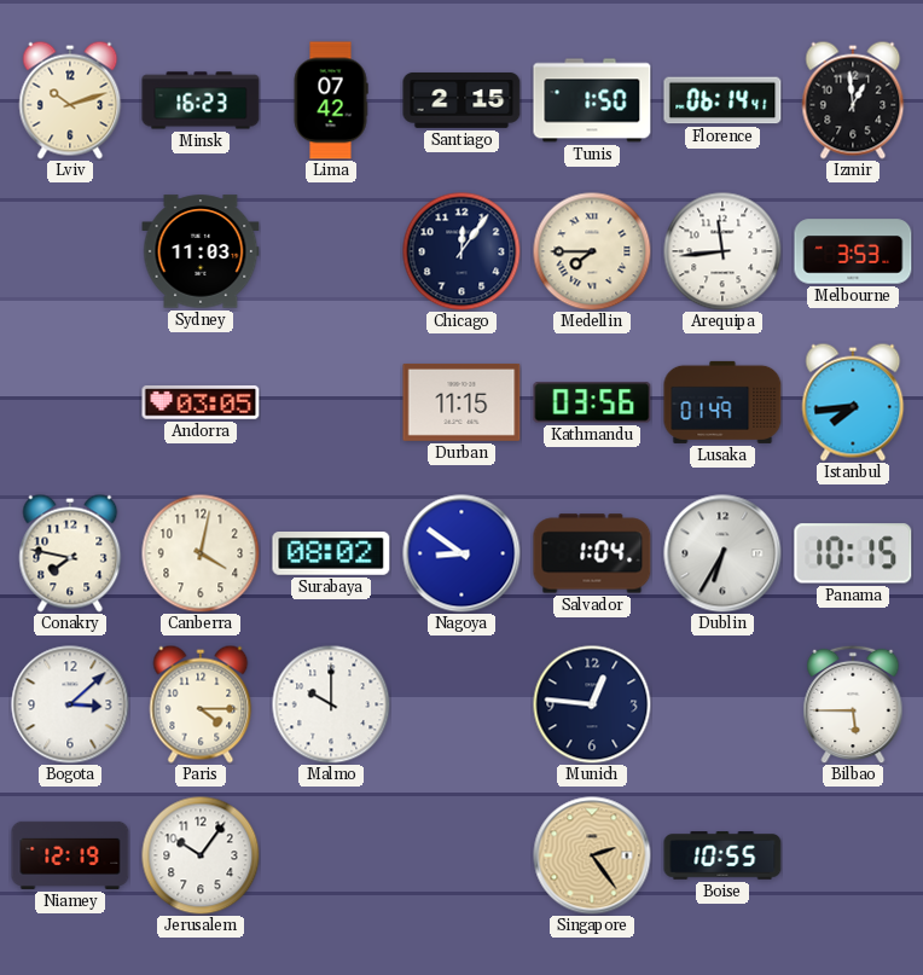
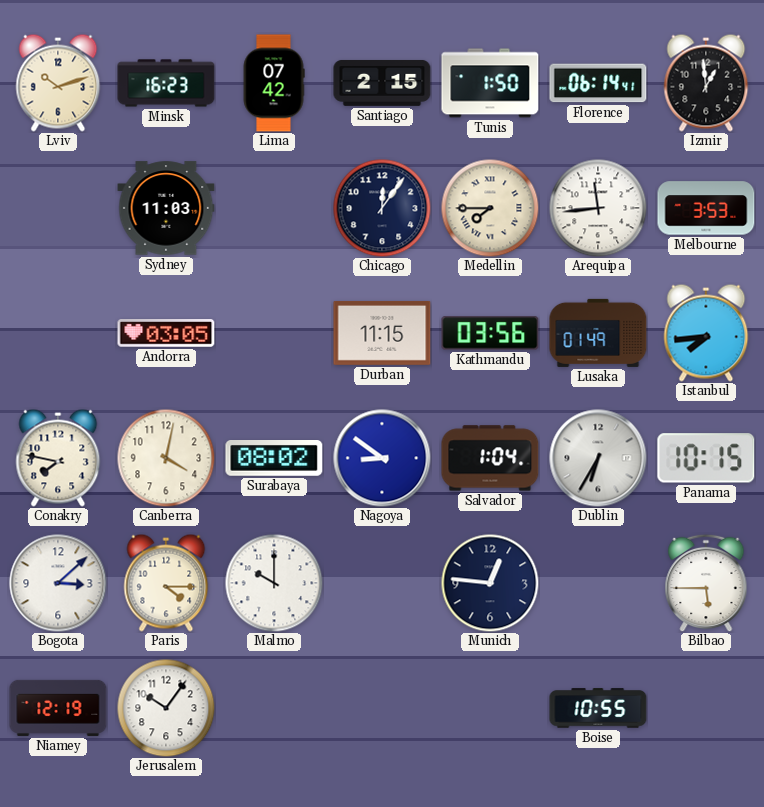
Singapore: 2:24 -> none (592, 855)
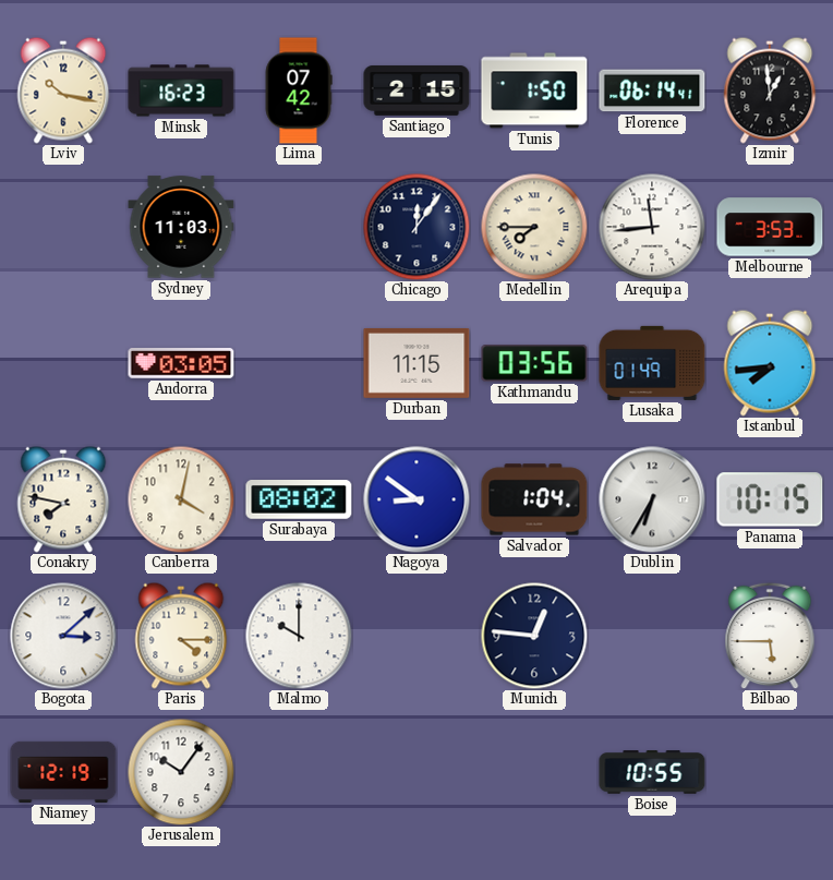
Lviv: 10:12 -> 10:17 (63, 91)
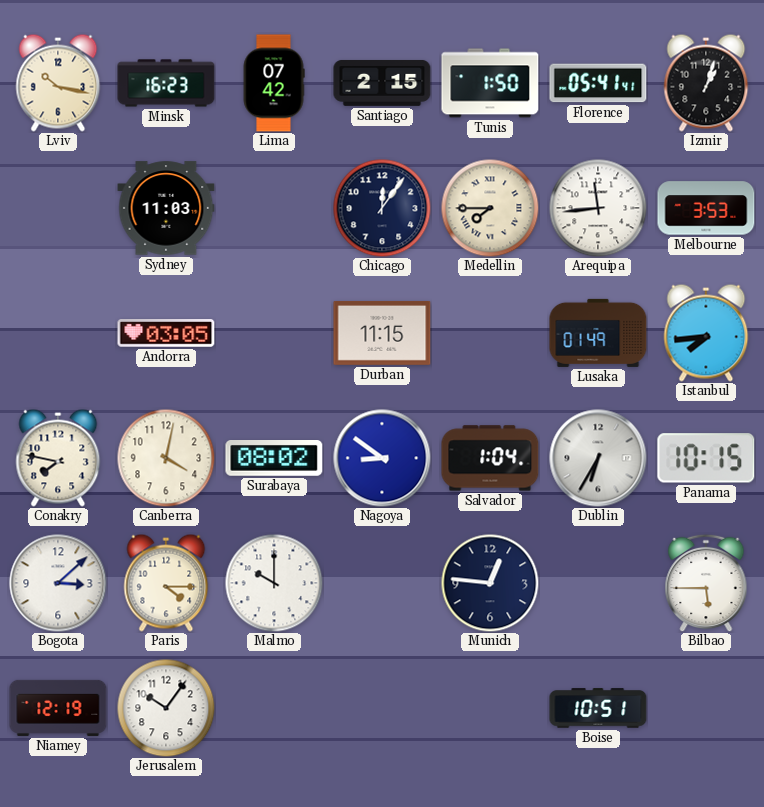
Florence: 06:14 -> 05:41 (598, 83)
Izmir: 12:59 -> 1:03 (706, 83)
Kathmandu: 03:56 -> none (534, 363)
Boise: 10:55 -> 10:51 (598, 708)
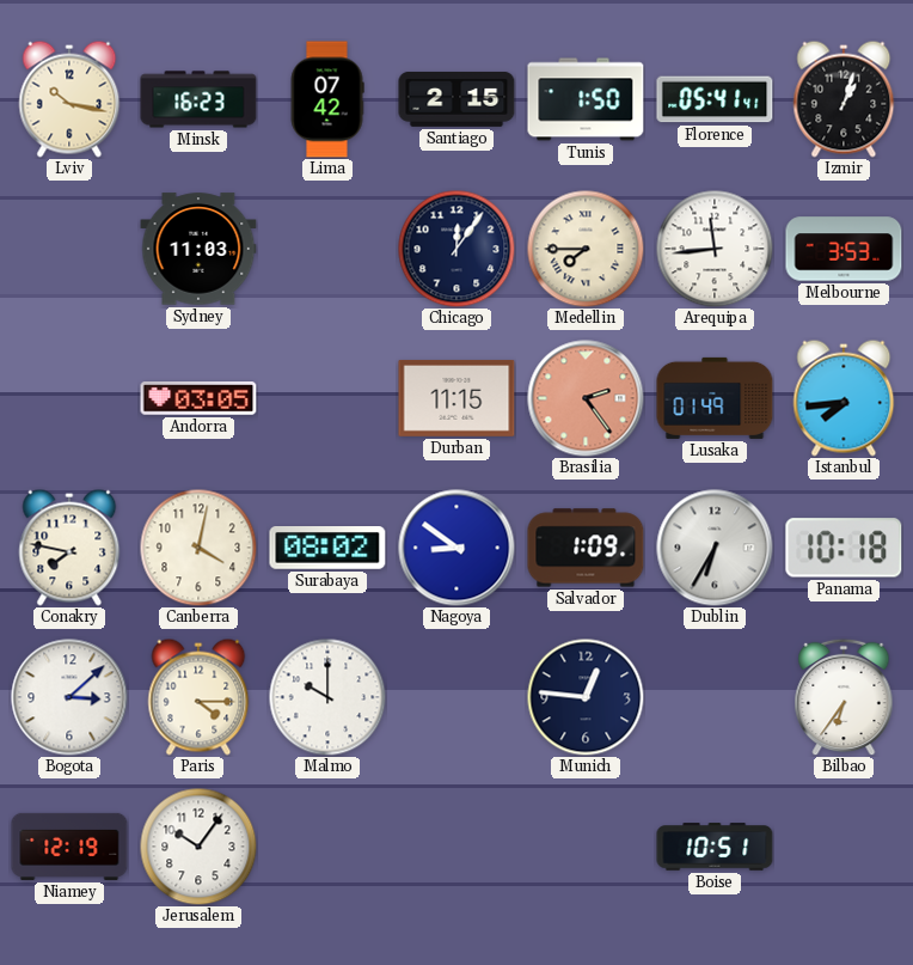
Brasilia: none -> 2:24 (586, 398)
Salvador: 1:04 -> 1:09 (586, 548)
Panama: 10:15 -> 10:18 (844, 548)
Bilbao: 5:45 -> 6:36 (844, 697)
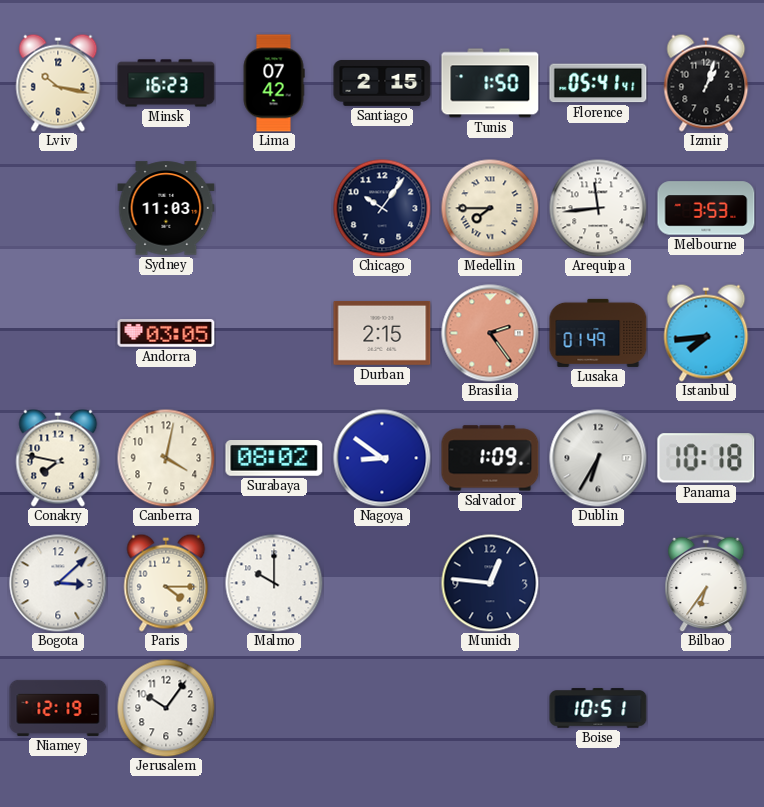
Chicago: 12:06 -> 10:06 (382, 208)
Durban: 11:15 -> 2:15 (382, 333)
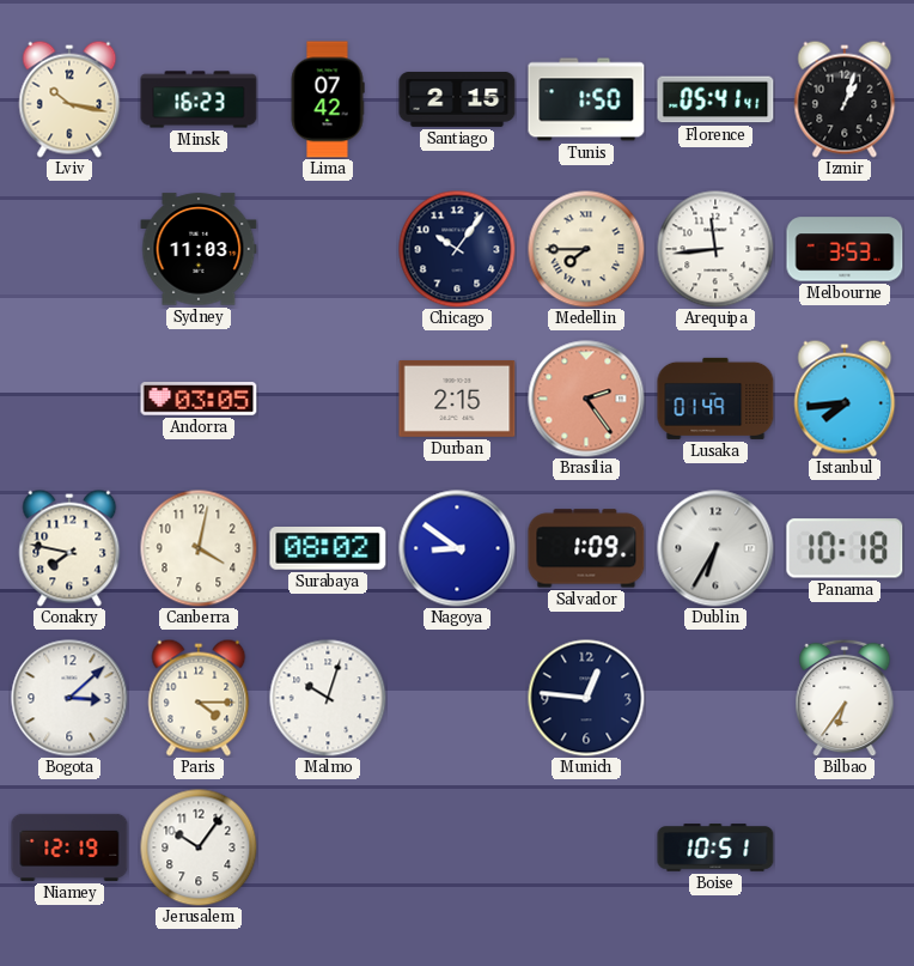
Malmo: 10:00 -> 10:03 (328, 698)
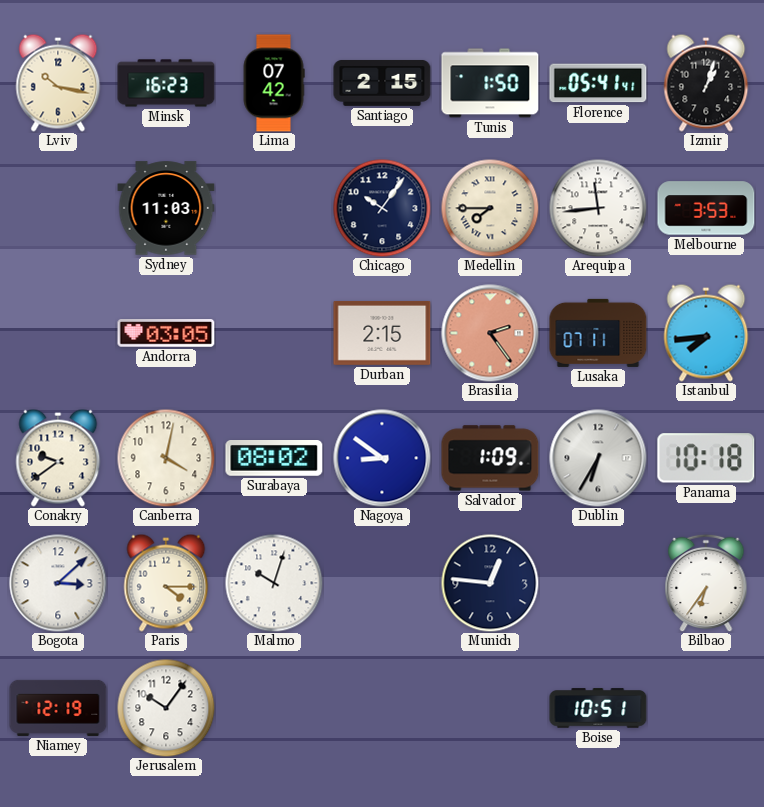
Lusaka: 01:49 -> 07:11 (598, 333)
Conakry: 7:47 -> 9:39 (58, 458)
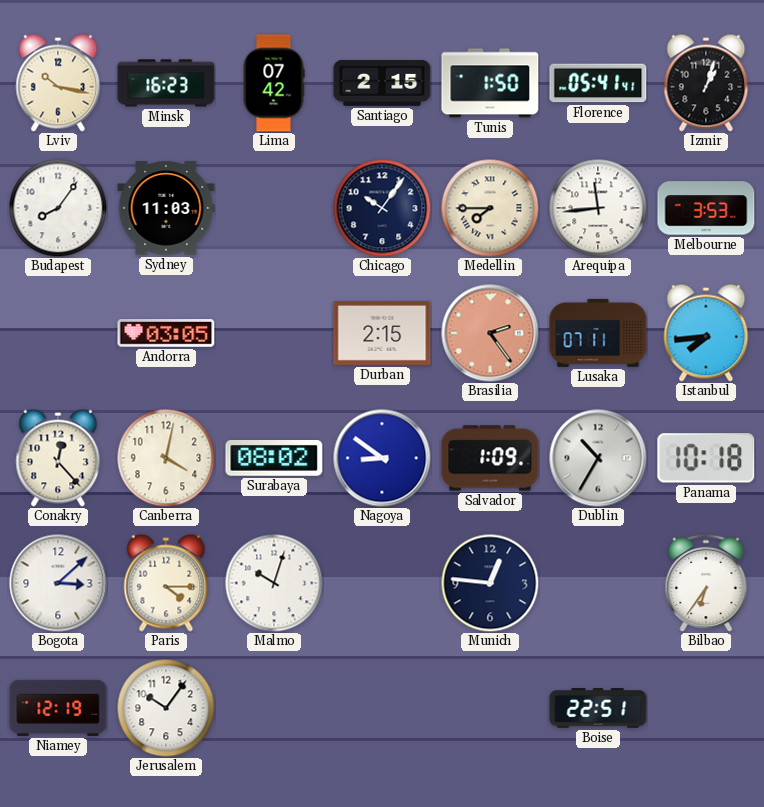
Budapest: none -> 8:06 (58, 208)
Conakry: 9:39 -> 12:23 (58, 458)
Dublin: 6:35 -> 10:35 (598, 458)
Boise: 10:51 -> 22:51 (598, 708)
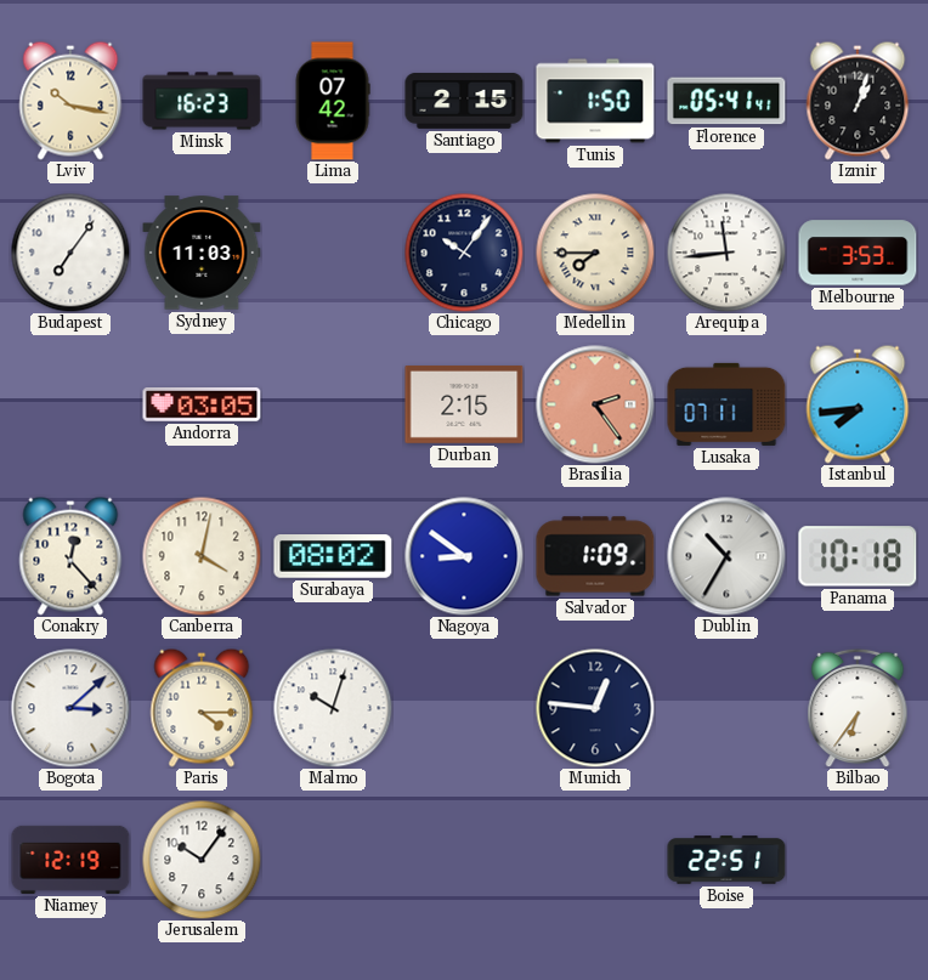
Budapest: 8:06 -> 7:06 (70, 253)
